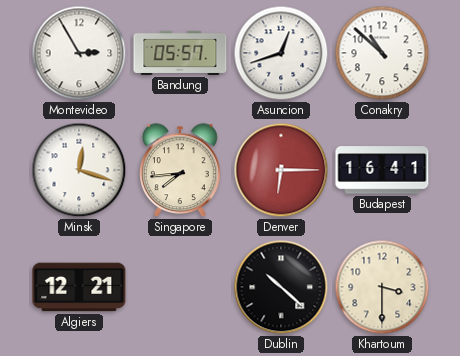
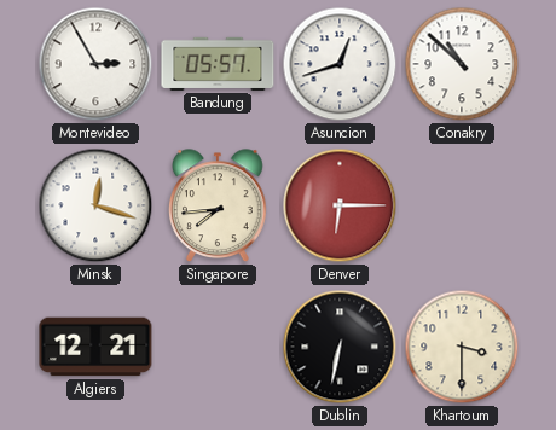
Budapest: 16:41 -> none (382, 170)
Dublin: 10:22 -> 6:32 (340, 347)
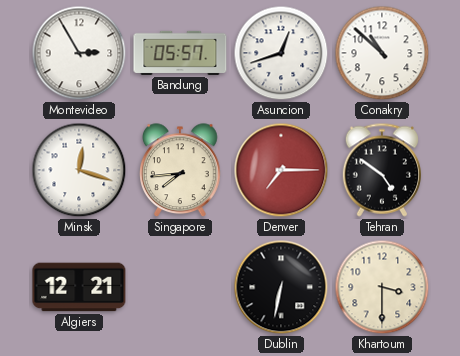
Denver: 6:15 -> 7:15 (281, 170)
Tehran: none -> 4:51 (381, 170)
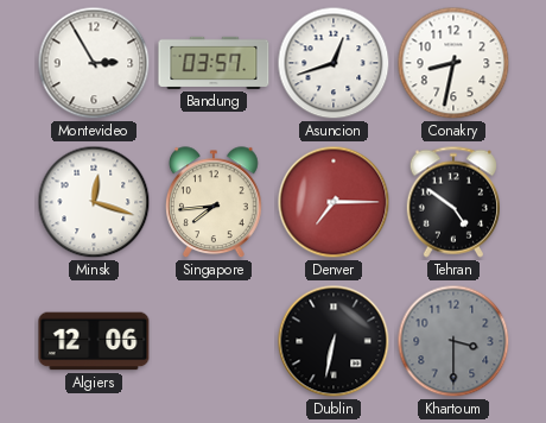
Bandung: 05:57 -> 03:57 (214, 63)
Conakry: 10:52 -> 8:32 (453, 63)
Algiers: 12:21 -> 12:06 (94, 341)
Khartoum dial: cream -> grey (453, 341)
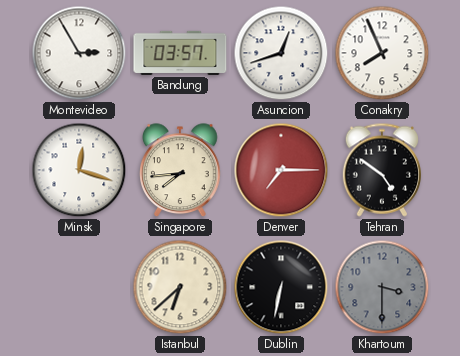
Conakry: 8:32 -> 7:56 (382, 53)
Algiers: 12:06 -> none (94, 341)
Istanbul: none -> 6:38 (180, 287)
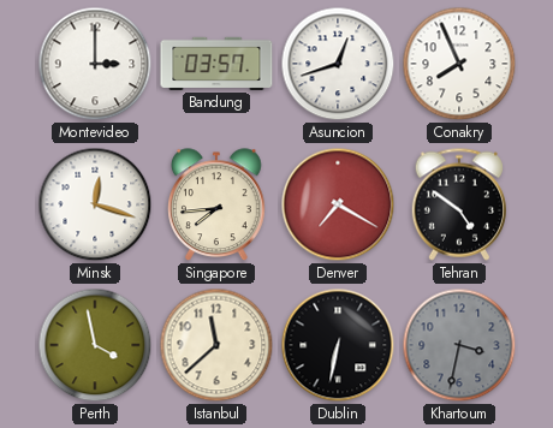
Montevideo: 2:55 -> 3:00 (95, 64)
Denver: 7:15 -> 7:20 (338, 204)
Perth: none -> 3:58 (95, 345)
Istanbul: 6:38 -> 11:38 (216, 345)
Khartoum: 3:30 -> 3:32 (459, 345)
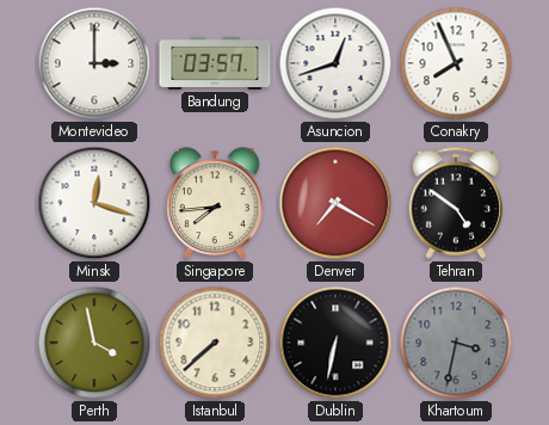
Istanbul: 11:38 -> 7:38 (215, 343)
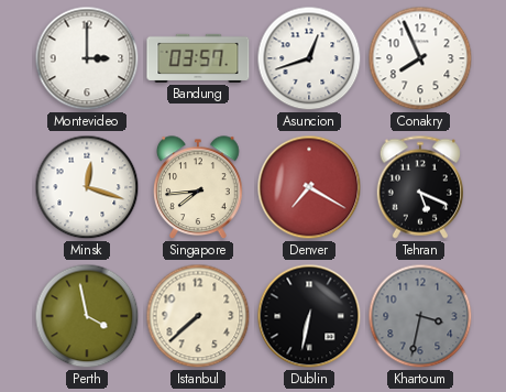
Tehran: 4:51 -> 5:19 (419, 187)
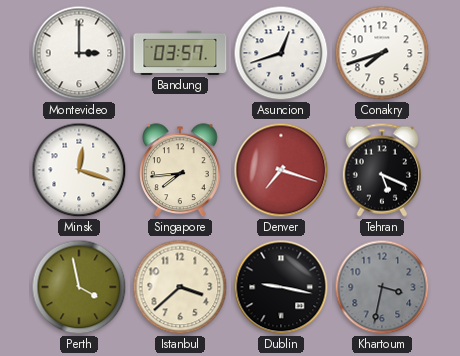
Conakry: 7:56 -> 7:42 (382, 53)
Denver: 7:20 -> 7:18 (281, 170)
Istanbul: 7:38 -> 3:38 (180, 287)
Dublin: 6:32 -> 9:17 (281, 287)
